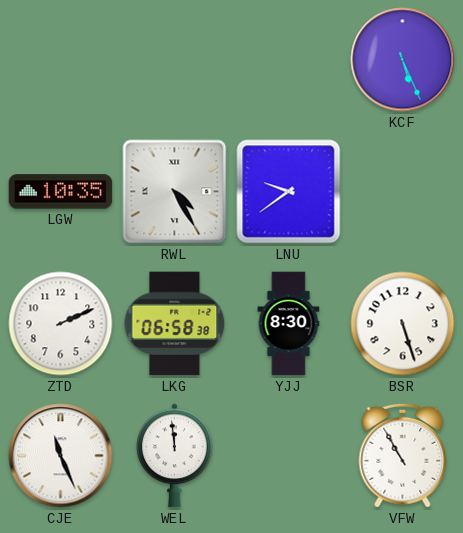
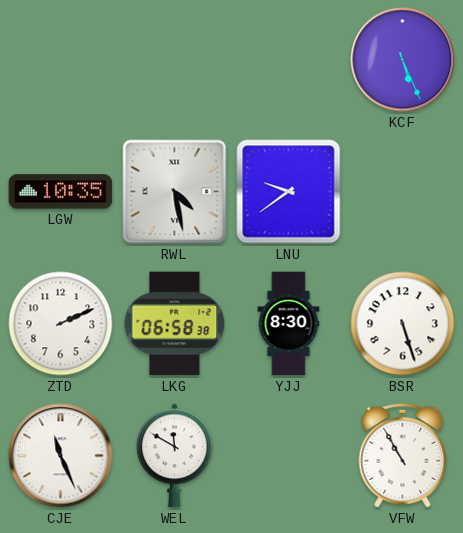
RWL: 4:25 -> 4:28 (175, 192)
WEL: 11:59 -> 11:50 (175, 456)
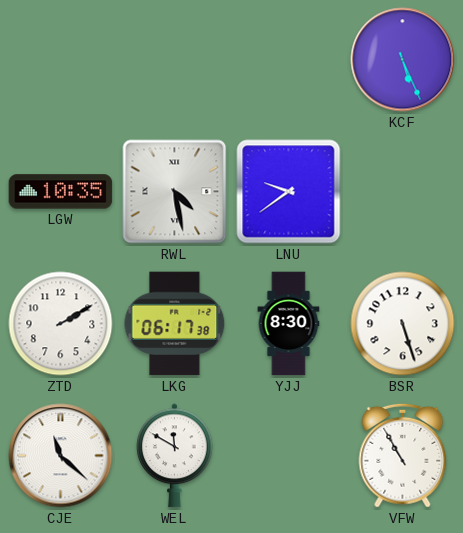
ZTD: 2:11 -> 2:10 (61, 324)
LKG: 06:58 -> 06:17 (175, 324)
CJE: 11:26 -> 11:22 (61, 456)
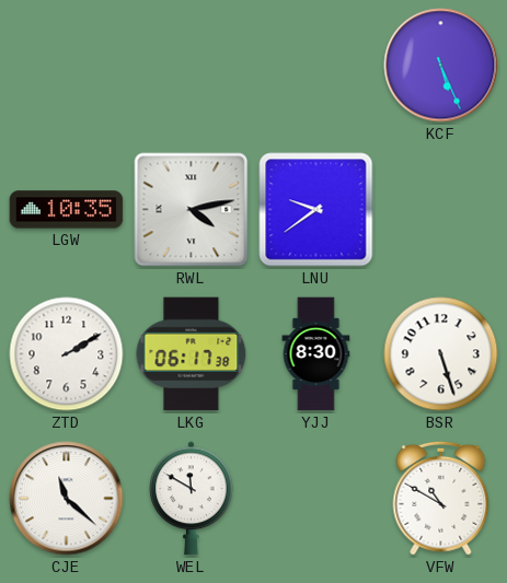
RWL: 4:28 -> 4:13 (192, 210)
VFW: 10:55 -> 10:50 (441, 498)
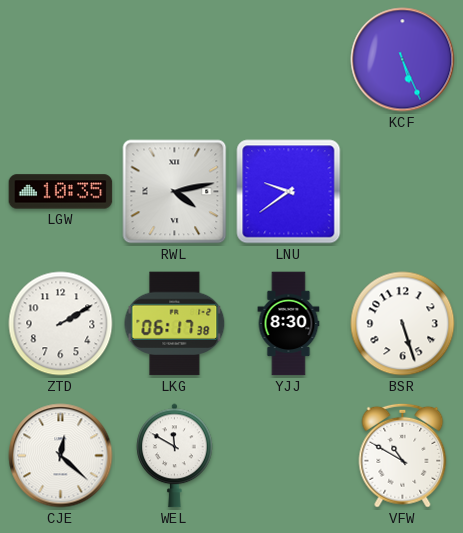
CJE: 11:22 -> 12:22 (61, 456)
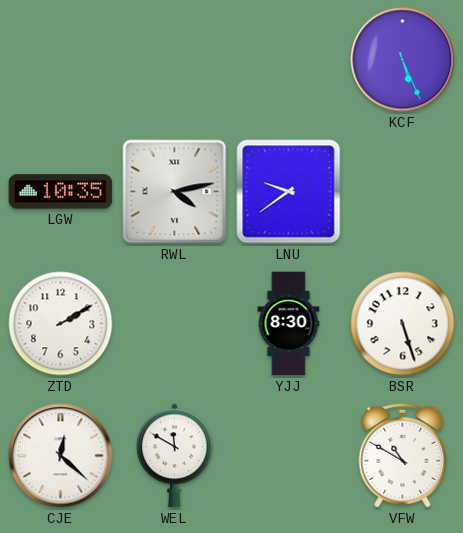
LKG: 06:17 -> none (175, 324)
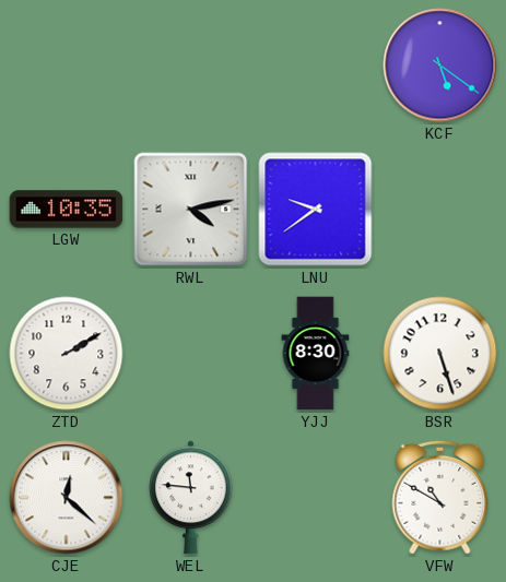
KCF: 5:26 -> 5:21 (440, 66)
WEL: 11:50 -> 11:46 (191, 498)
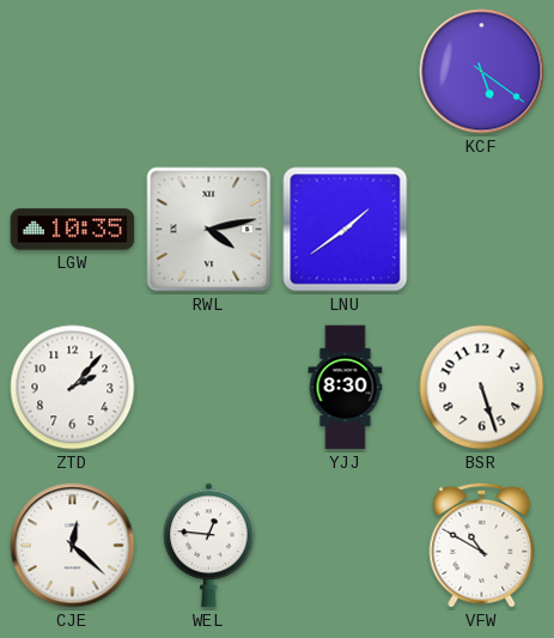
LNU: 9:39 -> 1:39 (346, 230)
ZTD: 2:10 -> 2:07 (73, 388)
WEL: 11:46 -> 12:46 (209, 546)
